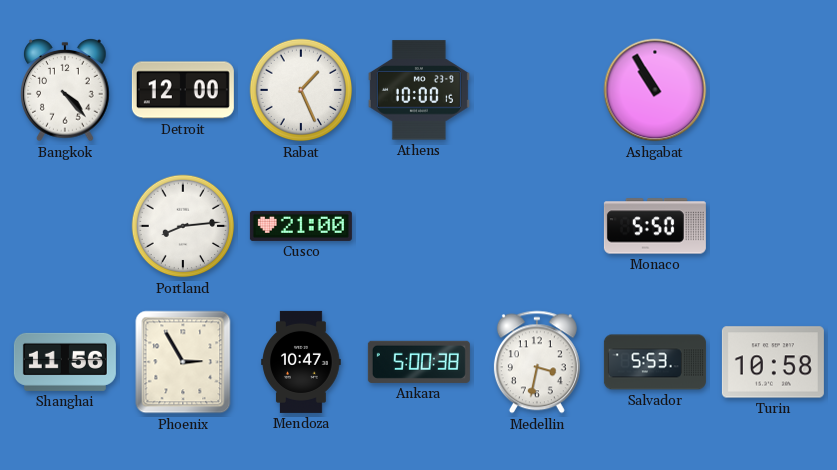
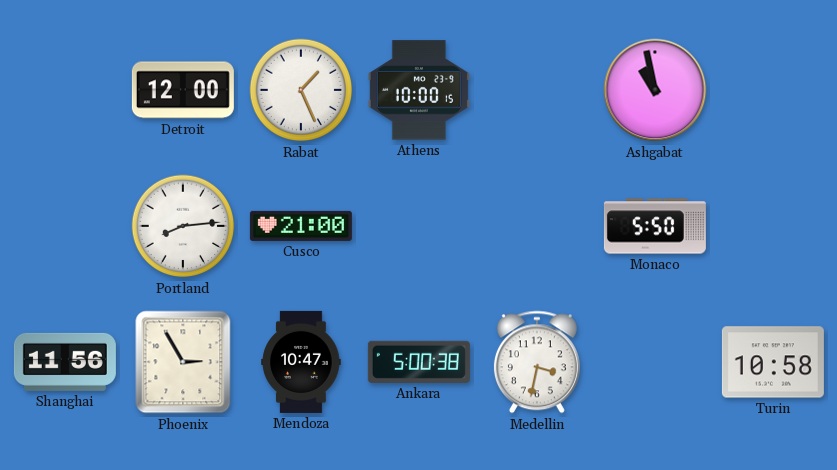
Bangkok: 4:23 -> none (65, 91)
Ashgabat: 10:55 -> 10:58 (655, 90)
Salvador: 5:53 -> none (655, 362)
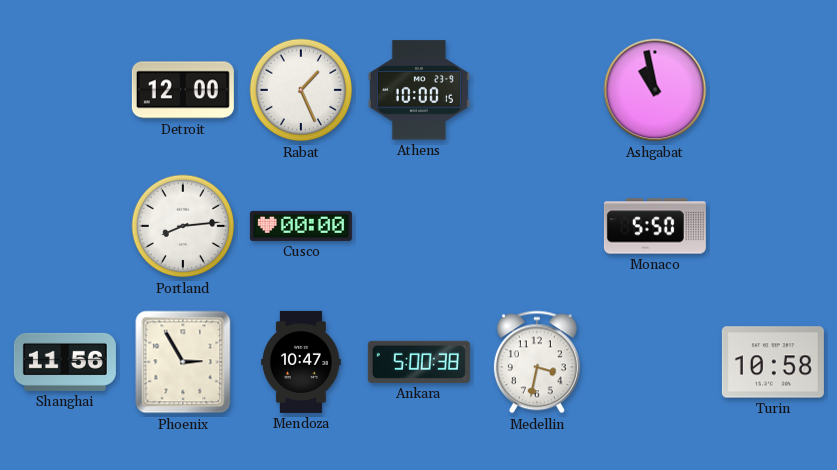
Cusco: 21:00 -> 00:00 (301, 226)
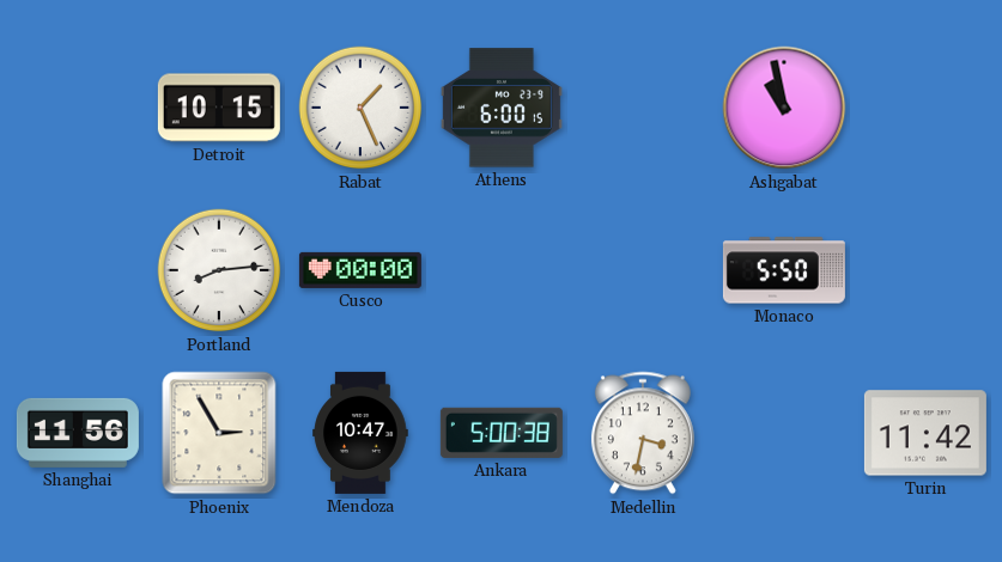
Detroit: 12:00 -> 10:15 (219, 108)
Athens: 10:00 -> 6:00 (502, 108)
Turin: 10:58 -> 11:42 (925, 433)
